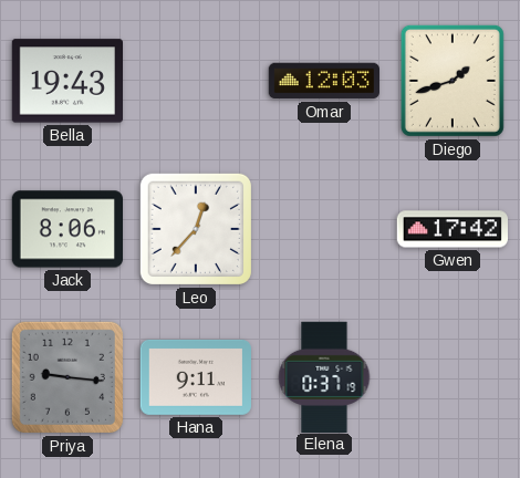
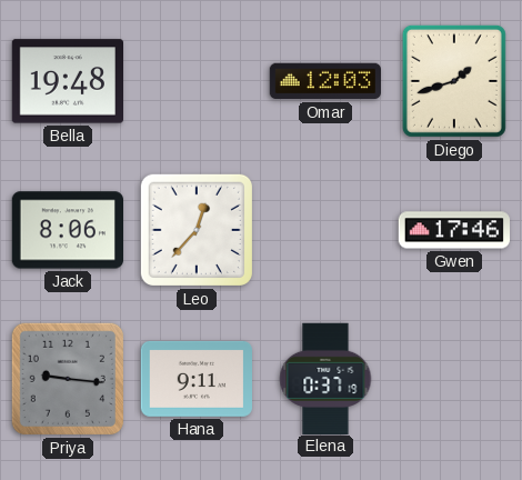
Bella: 19:43 -> 19:48 (67, 81)
Gwen: 17:42 -> 17:46 (453, 230)
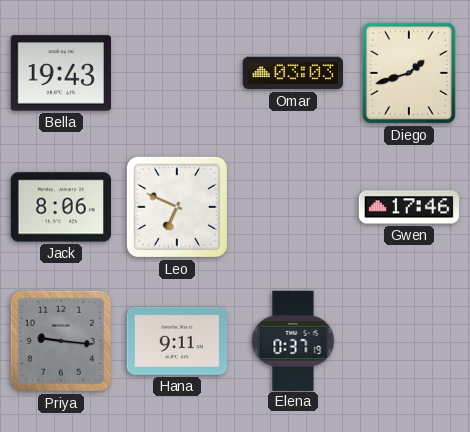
Bella: 19:48 -> 19:43 (60, 73)
Omar: 12:03 -> 03:03 (292, 73)
Leo: 12:37 -> 6:49 (177, 207)
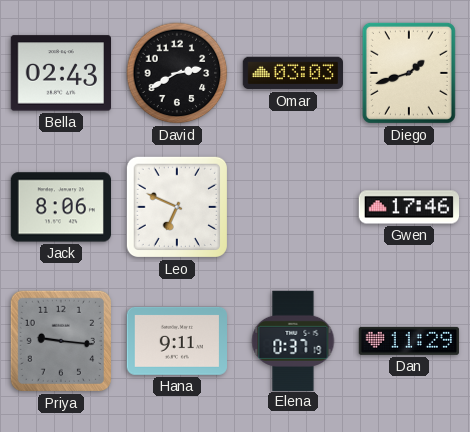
Bella: 19:43 -> 02:43 (60, 73)
David: none -> 2:40 (177, 73)
Dan: none -> 11:29 (409, 341)
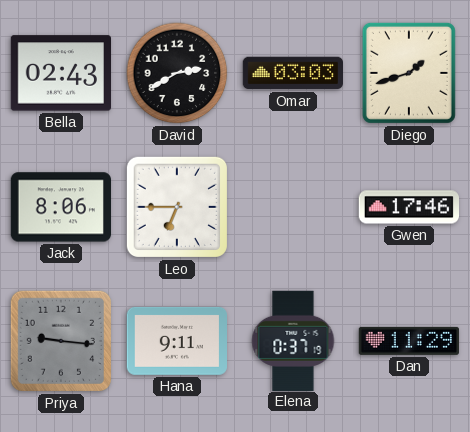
Leo: 6:49 -> 6:45 (177, 207)
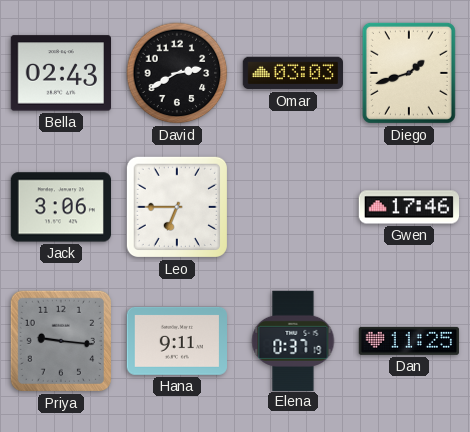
Jack: 8:06 -> 3:06 (60, 207)
Dan: 11:29 -> 11:25 (409, 341)
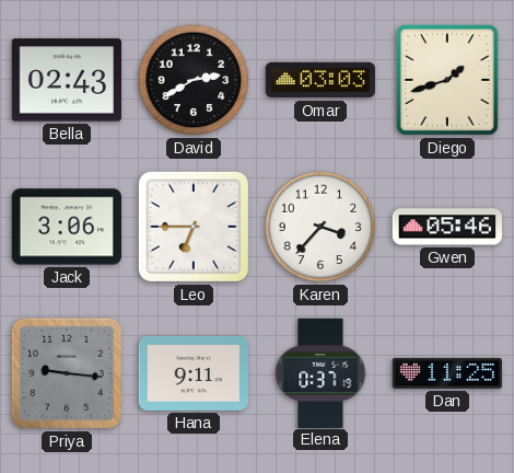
Karen: none -> 3:37 (320, 227)
Gwen: 17:46 -> 05:46 (446, 227)
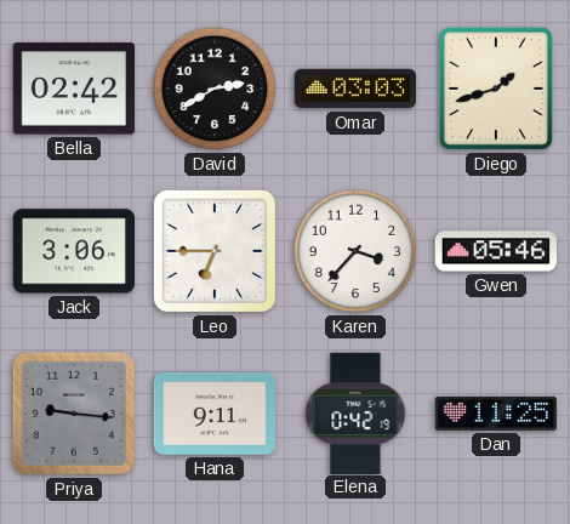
Bella: 02:43 -> 02:42 (73, 89)
Elena: 0:37 -> 0:42 (355, 412)
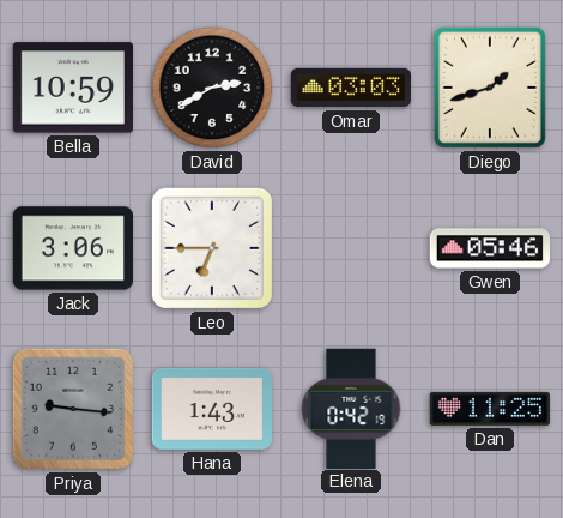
Bella: 02:42 -> 10:59 (72, 88)
Karen: 3:37 -> none (355, 251)
Hana: 9:11 -> 1:43 (211, 409)
